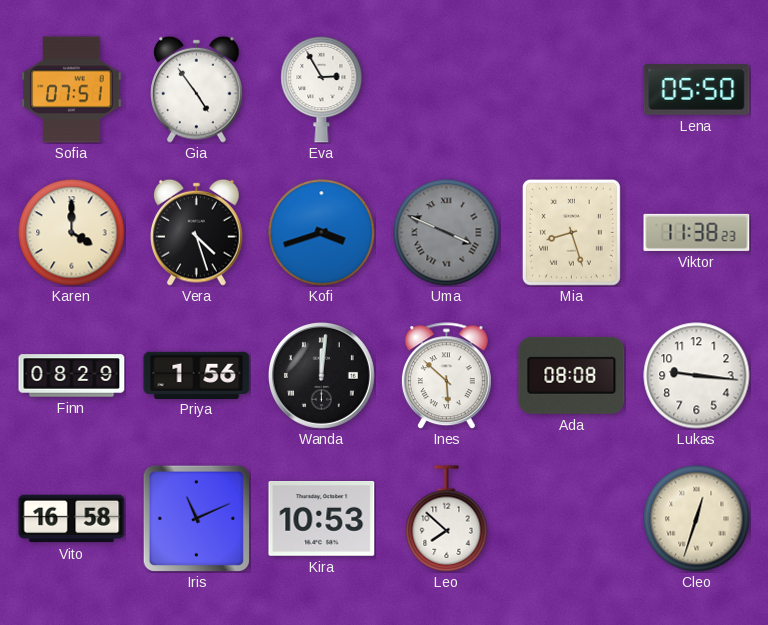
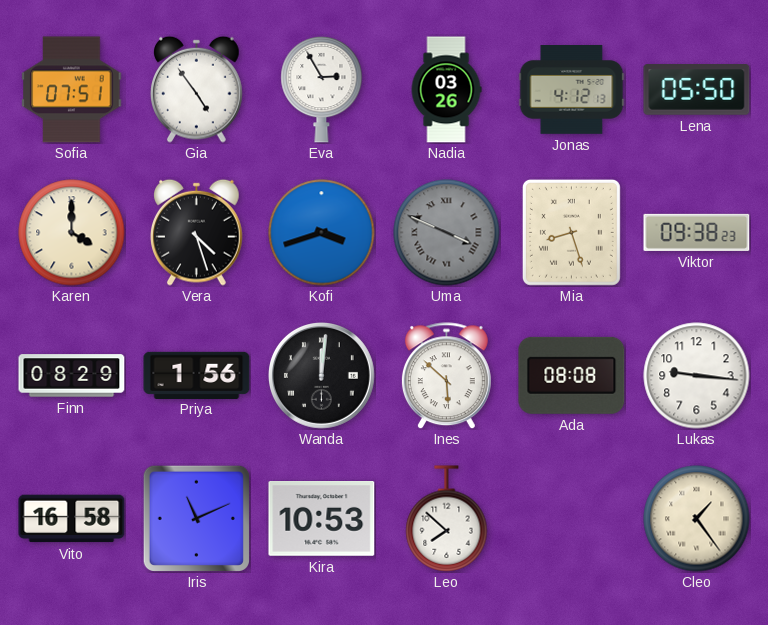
Nadia: none -> 03:26 (446, 90)
Jonas: none -> 4:12 (572, 90)
Viktor: 11:38 -> 09:38 (697, 232)
Cleo: 12:33 -> 1:24 (697, 519)
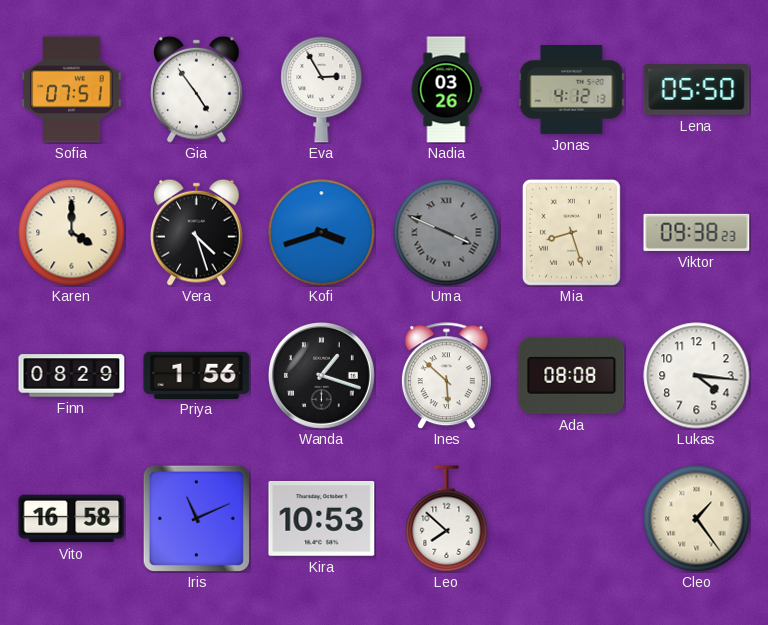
Wanda: 12:01 -> 1:18 (322, 376)
Lukas: 9:16 -> 4:16 (697, 376)
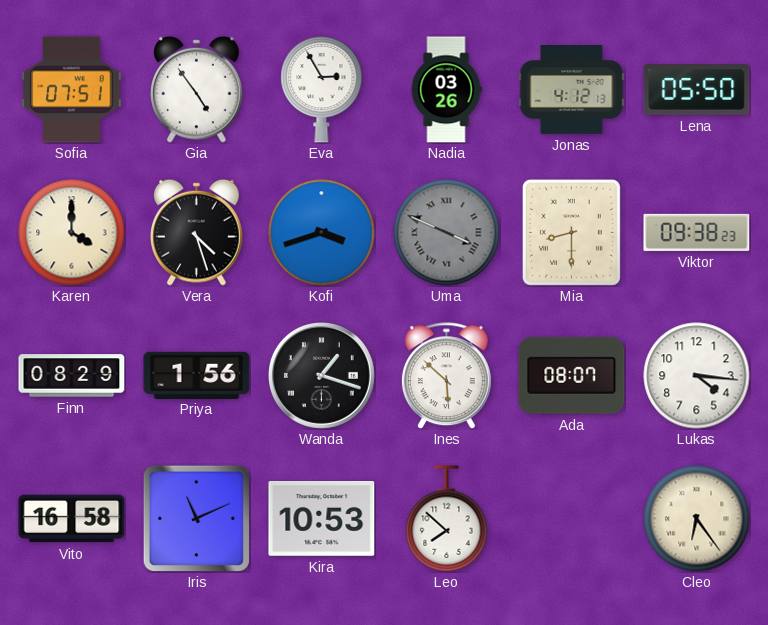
Mia: 8:27 -> 8:30 (571, 232)
Ada: 08:08 -> 08:07 (572, 375)
Cleo: 1:24 -> 6:24 (697, 519)
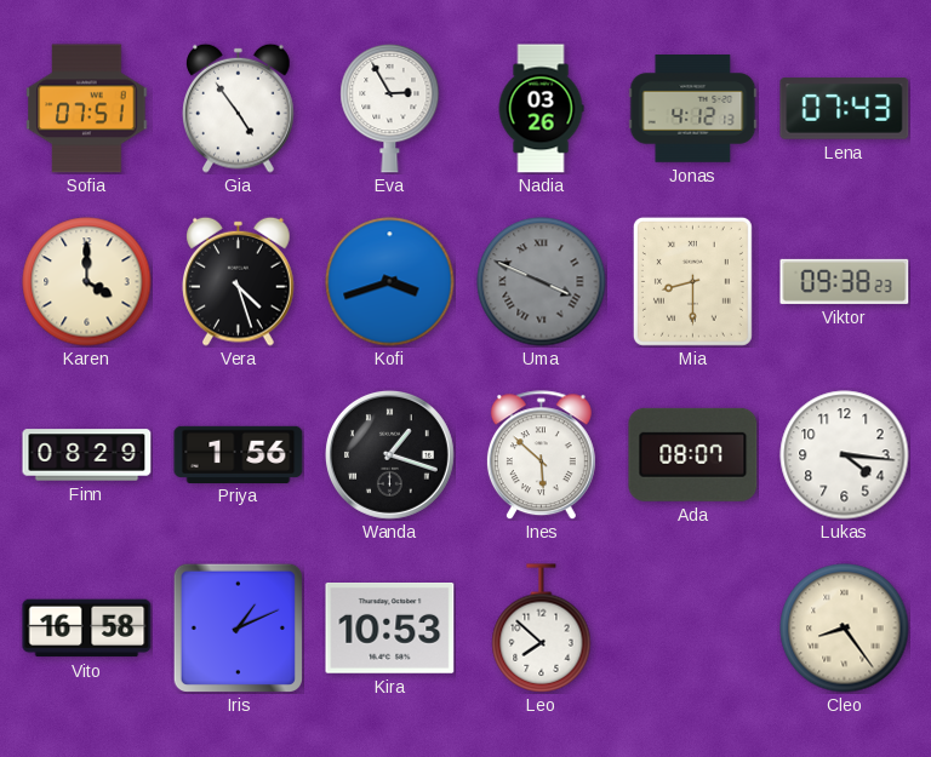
Lena: 05:50 -> 07:43 (845, 109)
Iris: 11:11 -> 1:11 (238, 627)
Cleo: 6:24 -> 8:24 (845, 629)
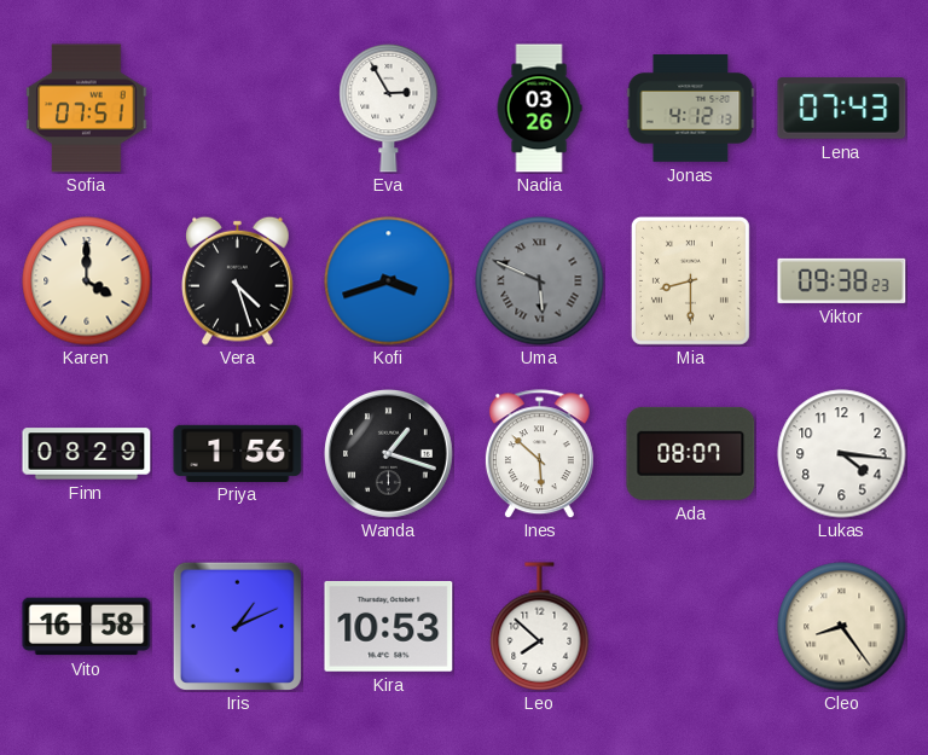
Gia: 4:54 -> none (239, 108)
Uma: 3:49 -> 5:49 (540, 281)
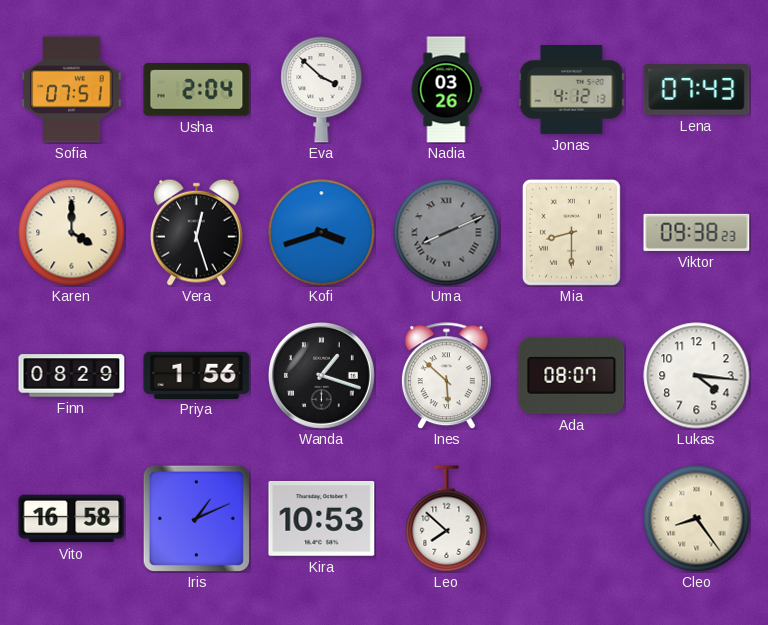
Usha: none -> 2:04 (197, 90)
Eva: 2:55 -> 3:52 (322, 89)
Vera: 4:27 -> 12:27 (197, 232)
Uma: 5:49 -> 8:11 (447, 233)
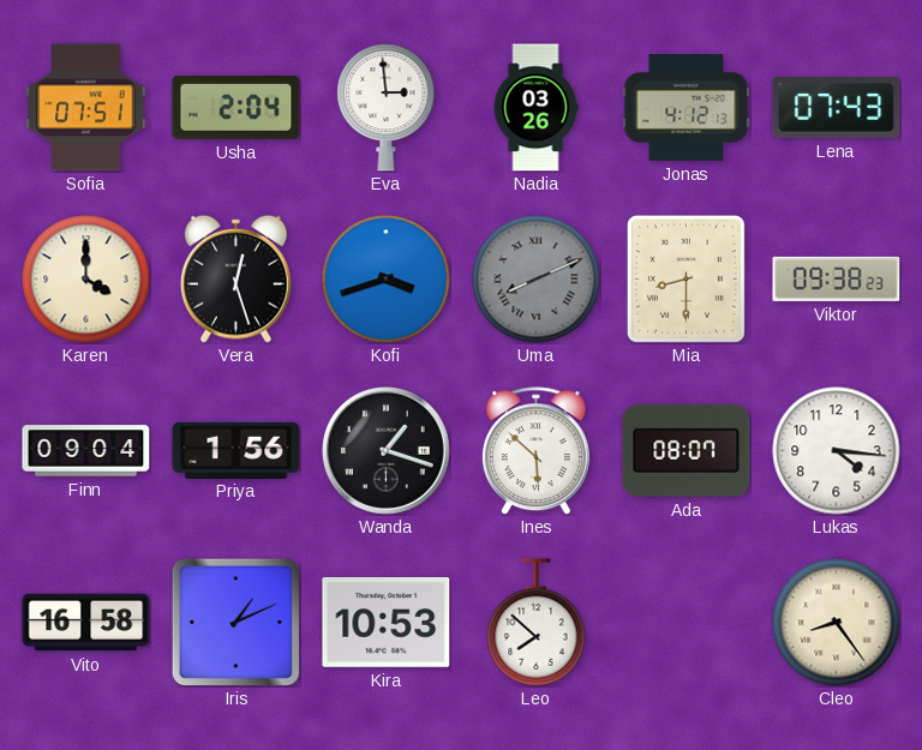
Eva: 3:52 -> 2:59 (387, 107)
Finn: 08:29 -> 09:04 (86, 451)
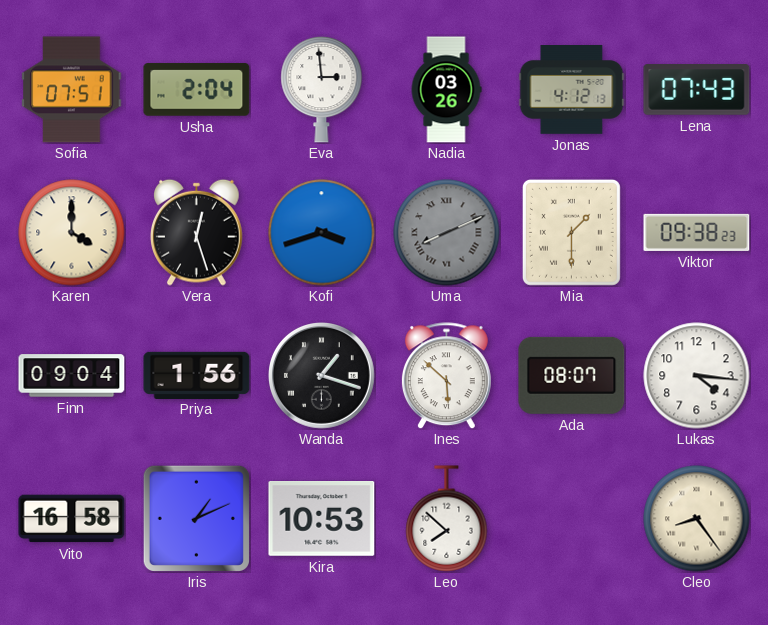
Mia: 8:30 -> 1:30 (571, 232)
